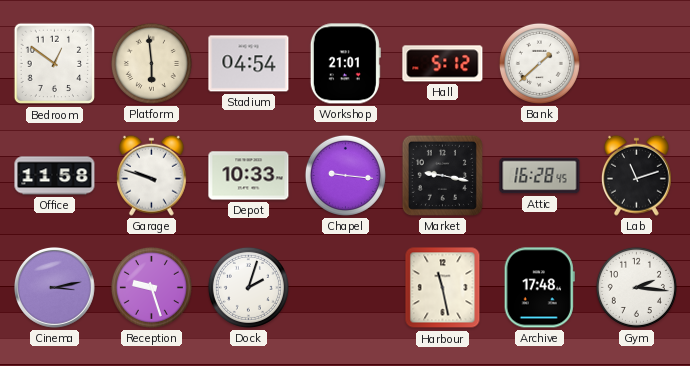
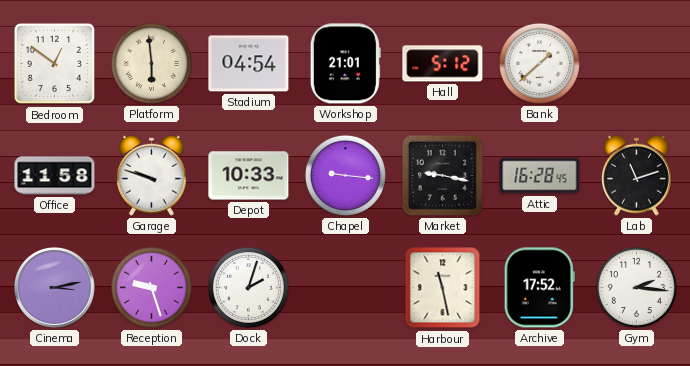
Archive: 17:48 -> 17:52 (539, 288)
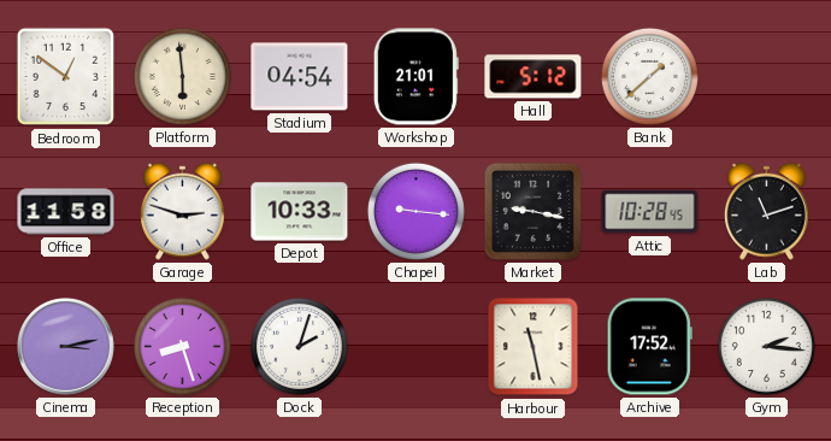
Garage: 9:48 -> 2:48 (182, 211)
Attic: 16:28 -> 10:28 (650, 212)
Reception: 9:27 -> 8:27 (182, 346)
